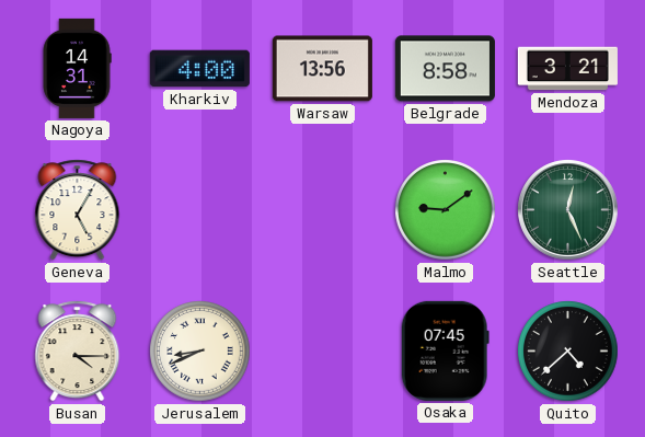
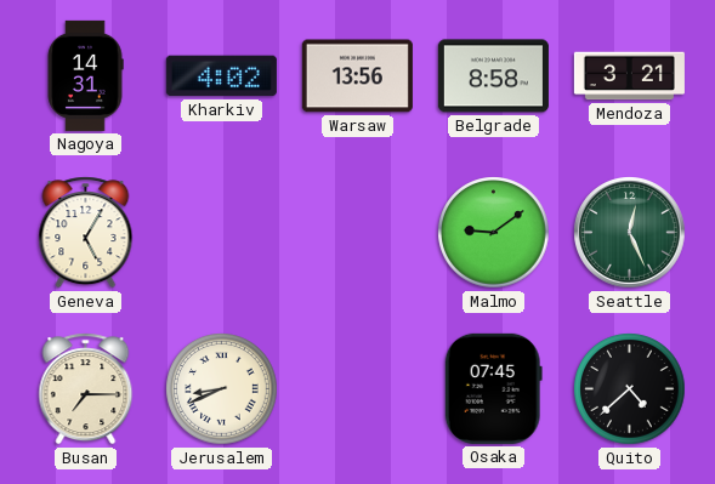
Kharkiv: 4:00 -> 4:02 (221, 76)
Busan: 4:15 -> 7:15 (86, 389)
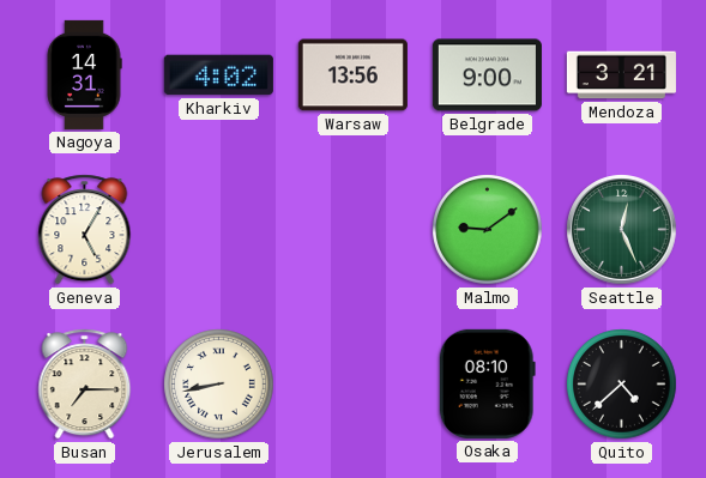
Belgrade: 8:58 -> 9:00 (487, 75)
Jerusalem: 8:41 -> 8:43 (219, 385)
Osaka: 07:45 -> 08:10 (487, 383)
